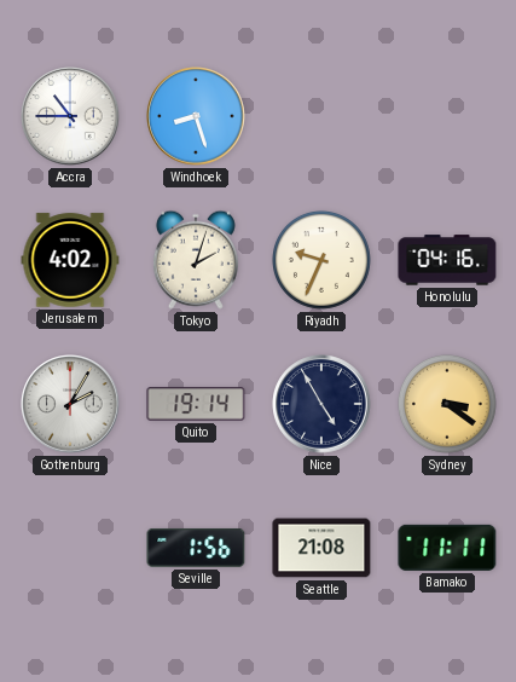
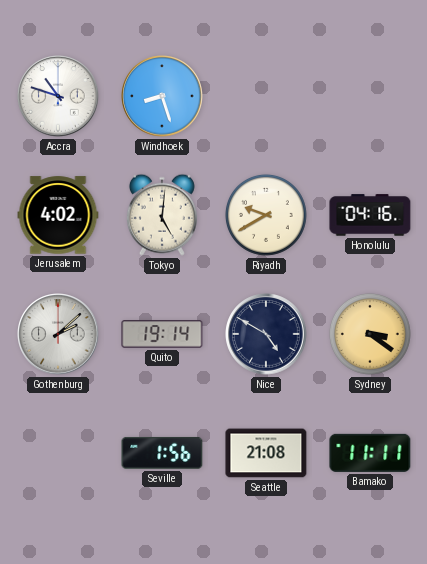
Accra: 10:45 -> 10:48 (58, 96)
Tokyo: 2:03 -> 5:01 (162, 215)
Riyadh: 9:34 -> 9:40 (266, 215)
Gothenburg: 2:05 -> 2:08 (58, 334)
Nice: 4:55 -> 4:50 (266, 334)
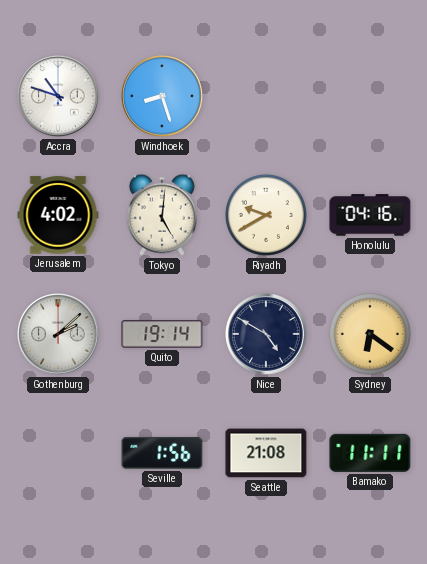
Sydney: 3:21 -> 6:21 (370, 334)
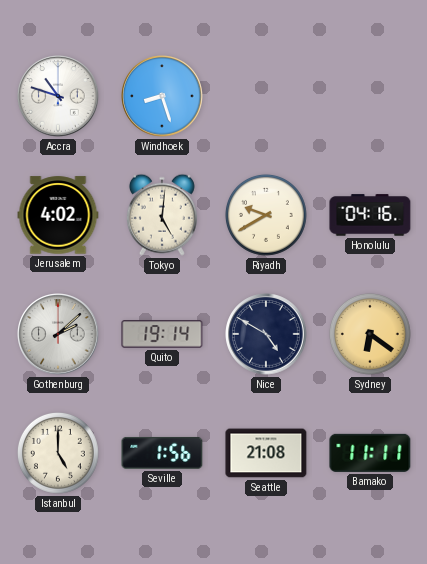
Istanbul: none -> 5:00 (58, 453)
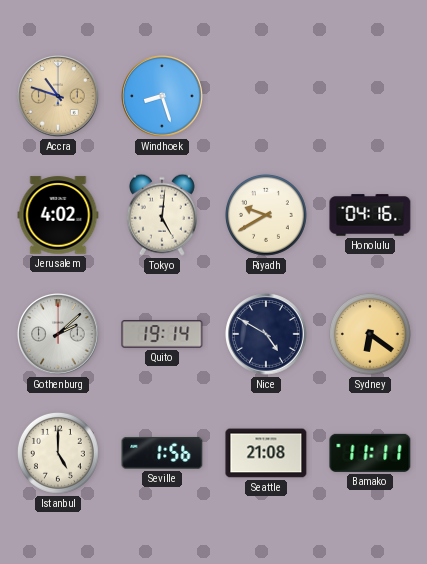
Accra dial: white -> champagne (58, 96)
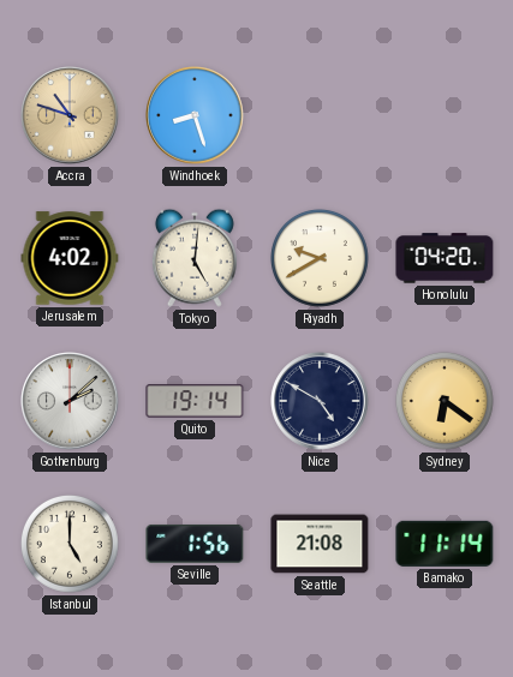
Honolulu: 04:16 -> 04:20 (445, 258)
Bamako: 11:11 -> 11:14 (445, 544)
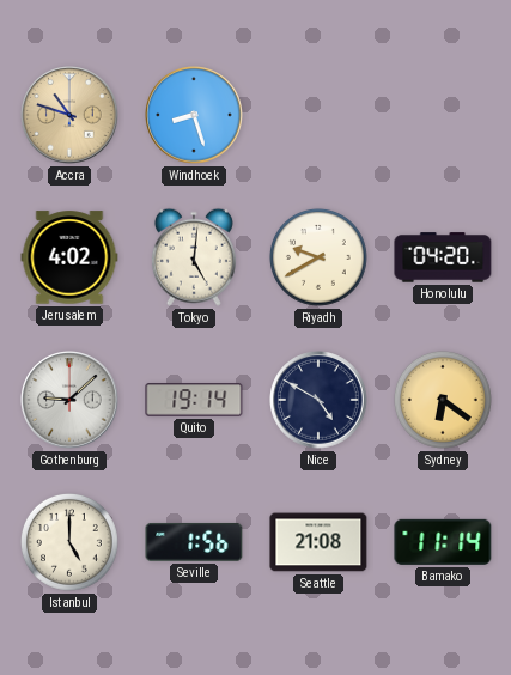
Gothenburg: 2:08 -> 9:08 (69, 400)
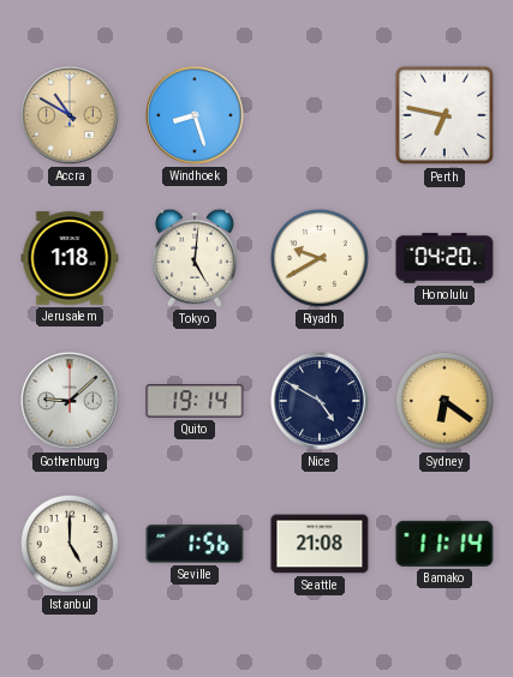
Accra: 10:48 -> 10:50 (70, 115)
Perth: none -> 6:47 (445, 115)
Jerusalem: 4:02 -> 1:18 (70, 258)
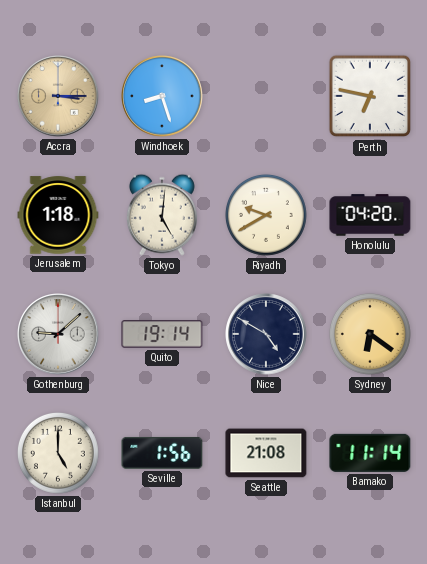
Accra: 10:50 -> 3:15 (58, 96)
